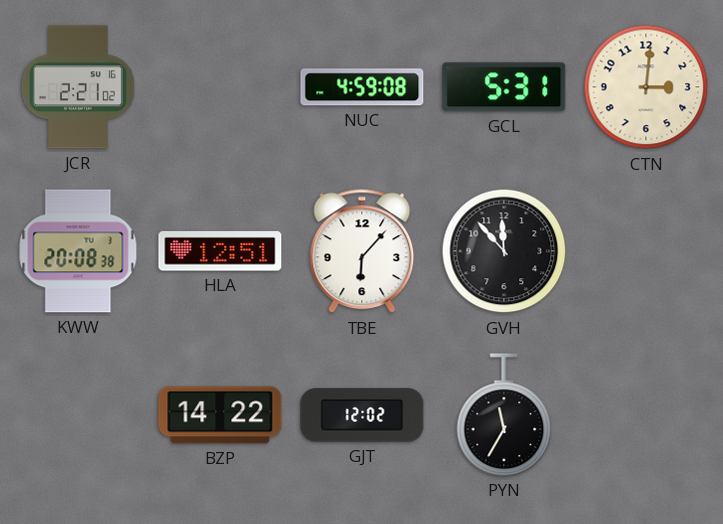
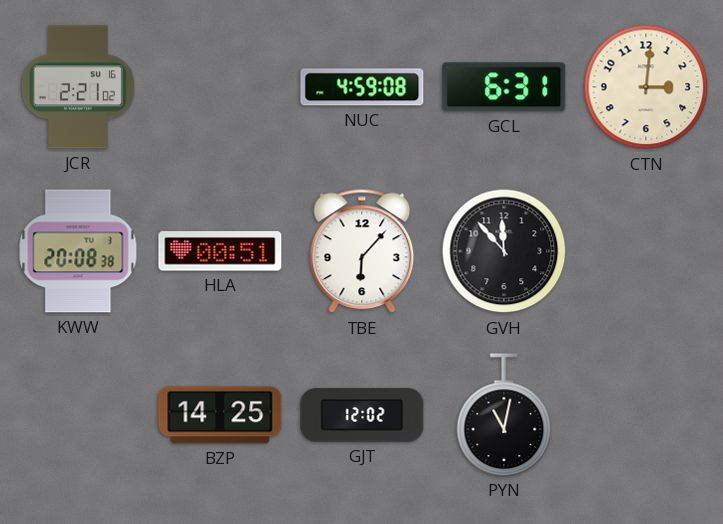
GCL: 5:31 -> 6:31 (504, 87)
HLA: 12:51 -> 00:51 (220, 251)
BZP: 14:22 -> 14:25 (220, 415)
PYN: 11:35 -> 11:02 (504, 415)
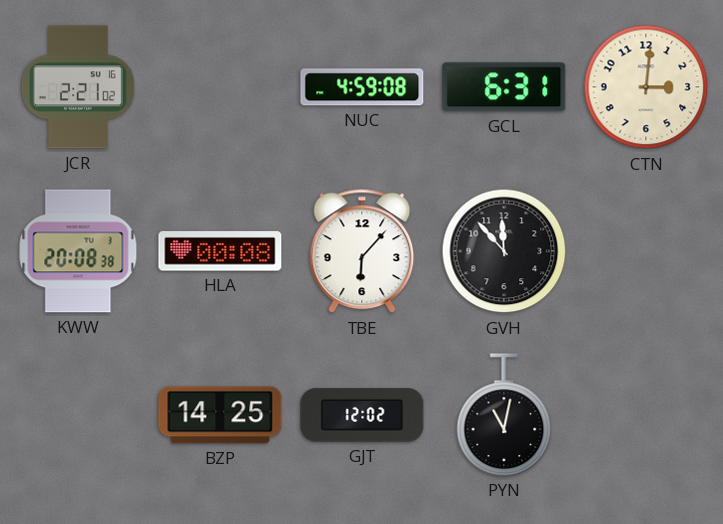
HLA: 00:51 -> 00:08 (220, 251)
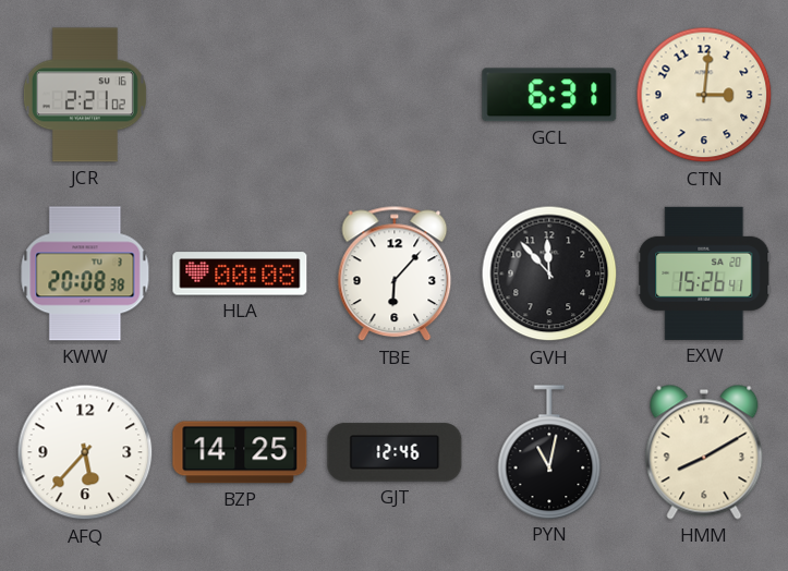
NUC: 4:59 -> none (362, 87)
EXW: none -> 15:26 (704, 274)
AFQ: none -> 5:37 (85, 452)
GJT: 12:02 -> 12:46 (395, 452)
HMM: none -> 8:10 (704, 452)
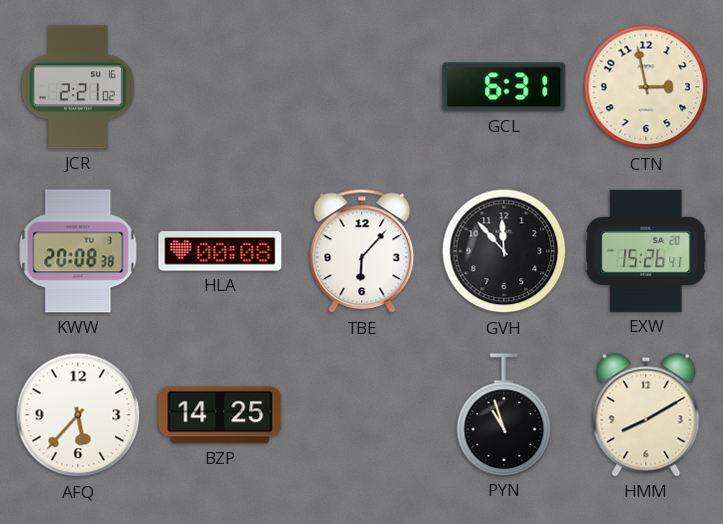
CTN: 3:01 -> 2:58 (646, 87)
GJT: 12:46 -> none (395, 452)
PYN: 11:02 -> 10:57 (504, 415)
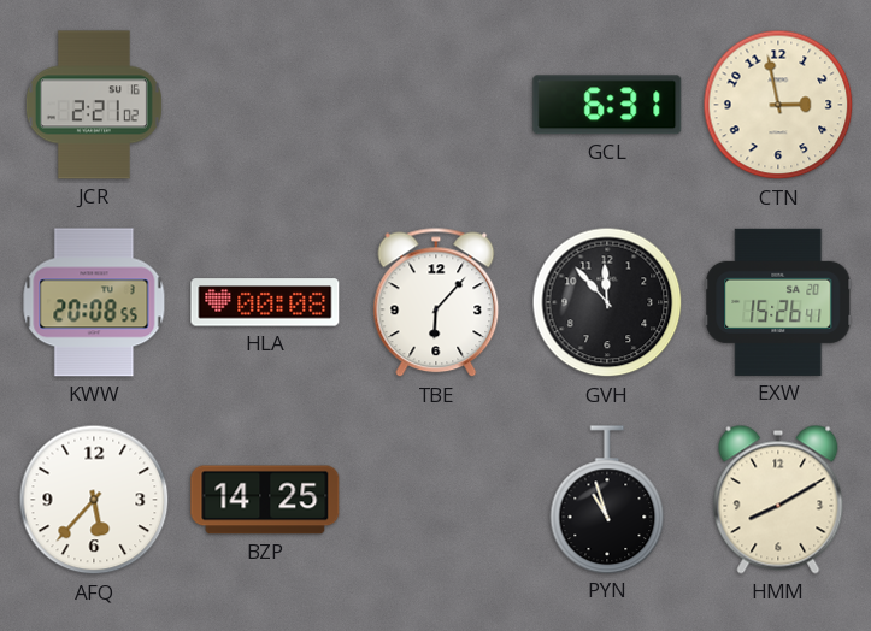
KWW: 20:08:38 -> 20:08:55 (94, 302)
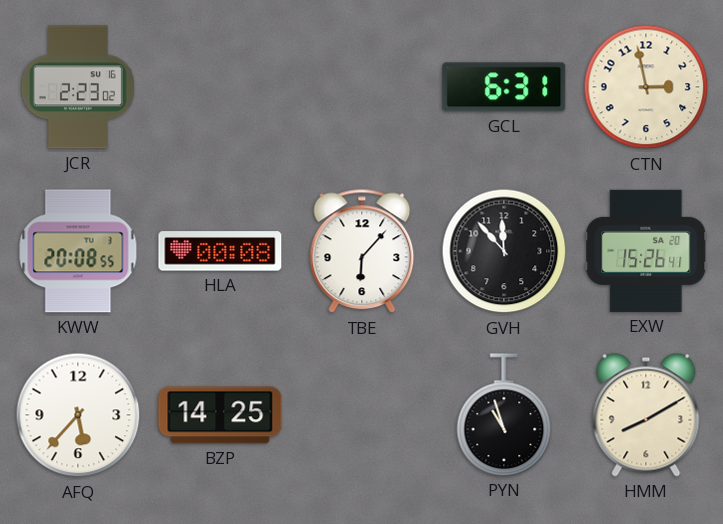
JCR: 2:21 -> 2:23 (78, 87)
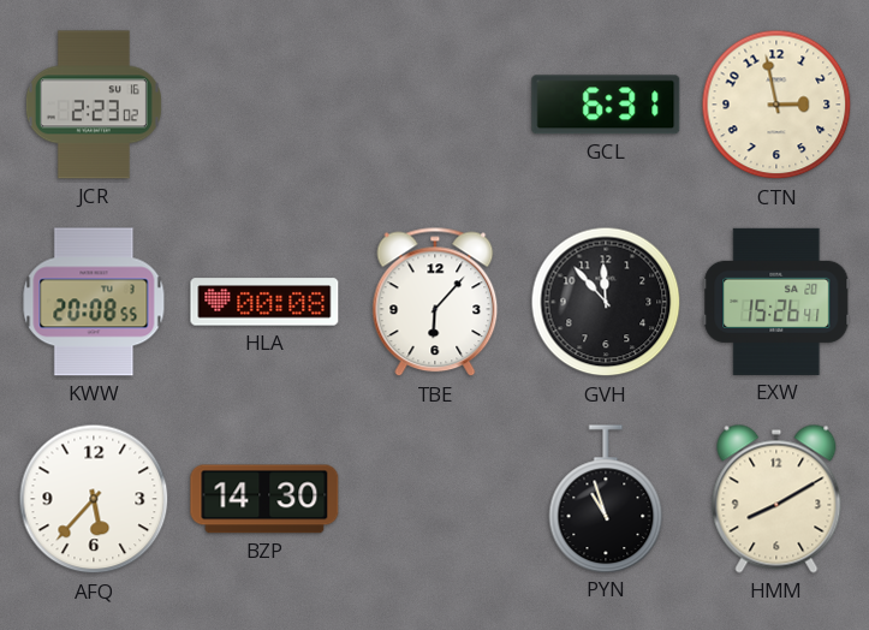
BZP: 14:25 -> 14:30 (264, 499)
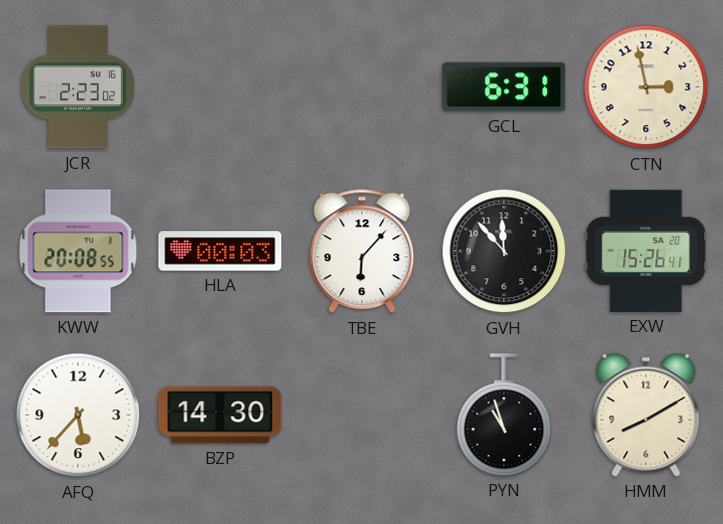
HLA: 00:08 -> 00:03 (220, 251)
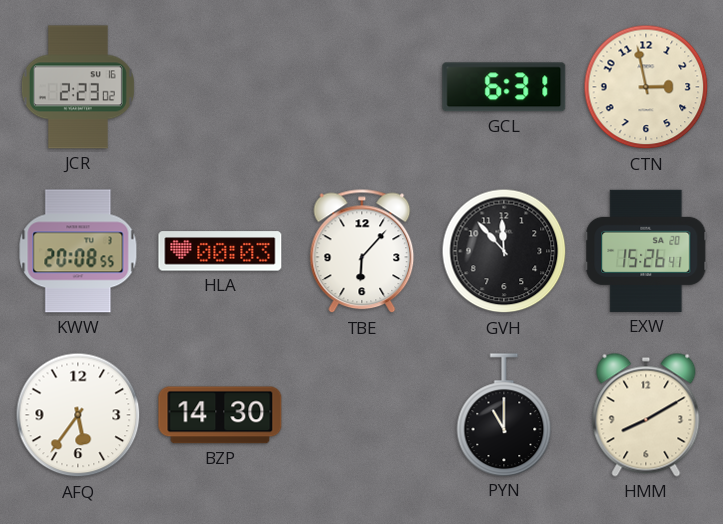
AFQ: 5:37 -> 5:36 (78, 415)
PYN: 10:57 -> 11:00 (504, 415)
